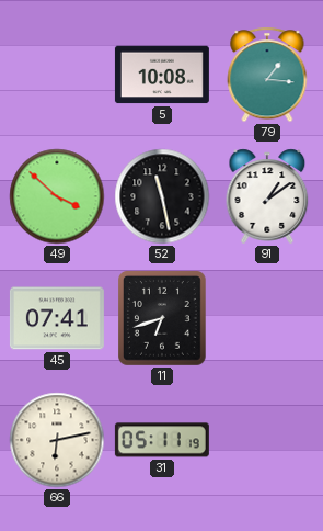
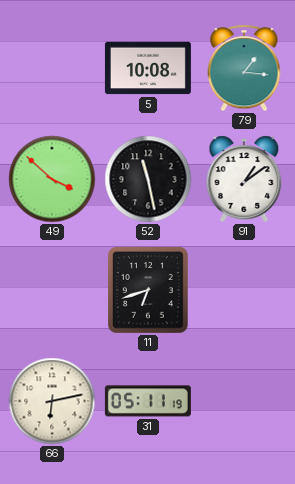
45: 07:41 -> none (57, 318)
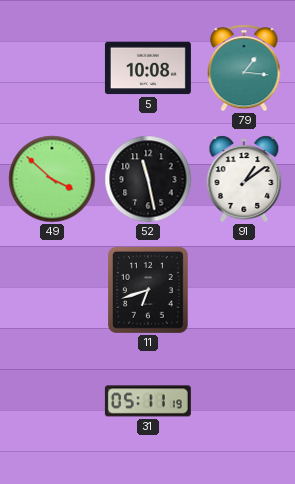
66: 6:13 -> none (52, 401)
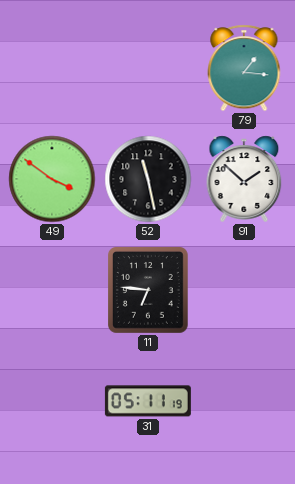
5: 10:08 -> none (148, 68)
49: 3:52 -> 3:51 (52, 179)
91: 1:09 -> 1:52 (244, 179)
11: 6:42 -> 6:46 (149, 291)
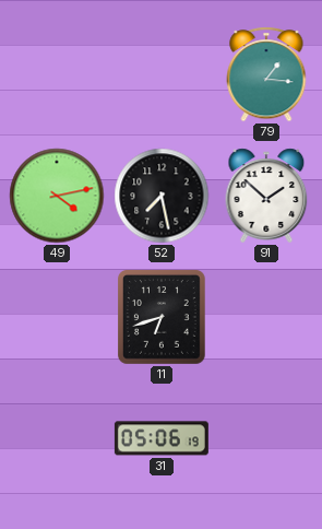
49: 3:51 -> 4:13 (57, 196)
52: 11:28 -> 7:28 (162, 196)
11: 6:46 -> 6:42 (163, 318)
31: 05:11 -> 05:06 (162, 438)
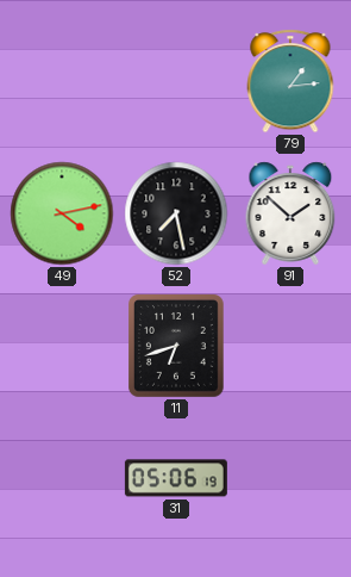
79: 1:16 -> 1:14 (290, 81)
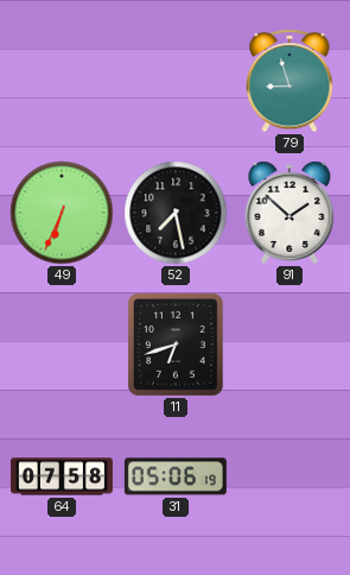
79: 1:14 -> 8:57 (289, 81)
49: 4:13 -> 6:34 (62, 213)
64: none -> 07:58 (62, 476)
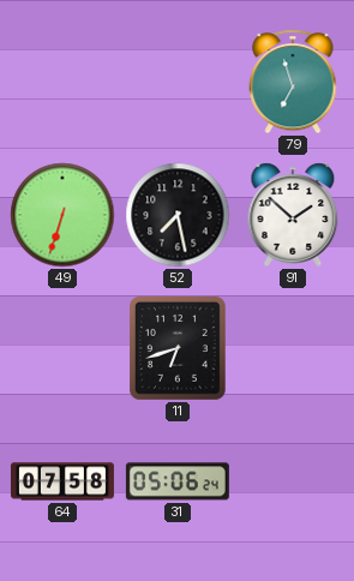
79: 8:57 -> 6:57 (293, 82)
49: 6:34 -> 6:33 (62, 215)
31: 05:06:19 -> 05:06:24 (178, 481)
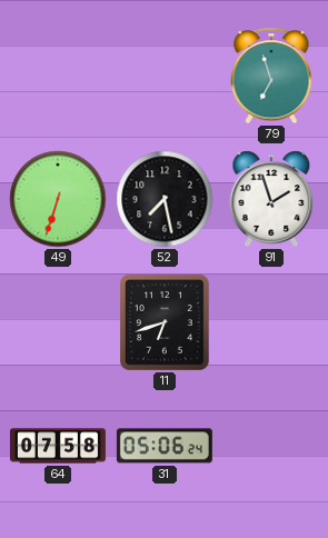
91: 1:52 -> 1:57 (271, 199)
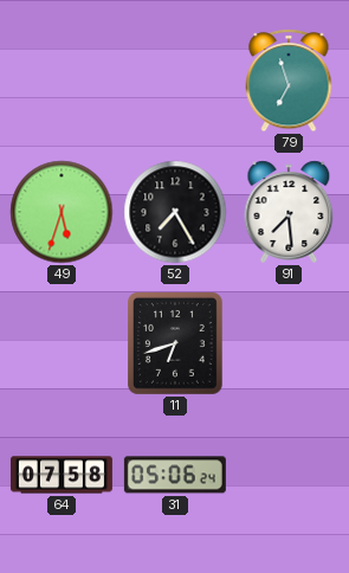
49: 6:33 -> 5:33 (62, 212)
52: 7:28 -> 7:25 (175, 212)
91: 1:57 -> 7:29 (289, 212)
